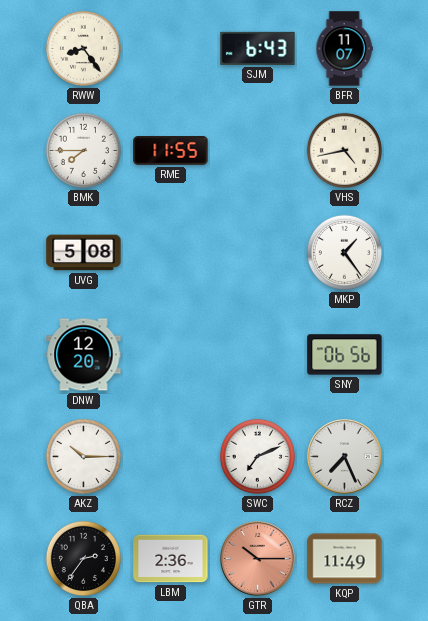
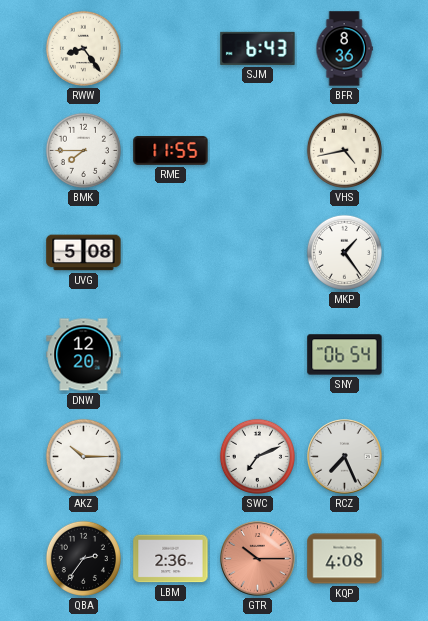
BFR: 11:07 -> 8:36 (344, 49)
SNY: 06:56 -> 06:54 (345, 355)
KQP: 11:49 -> 4:08 (345, 559)
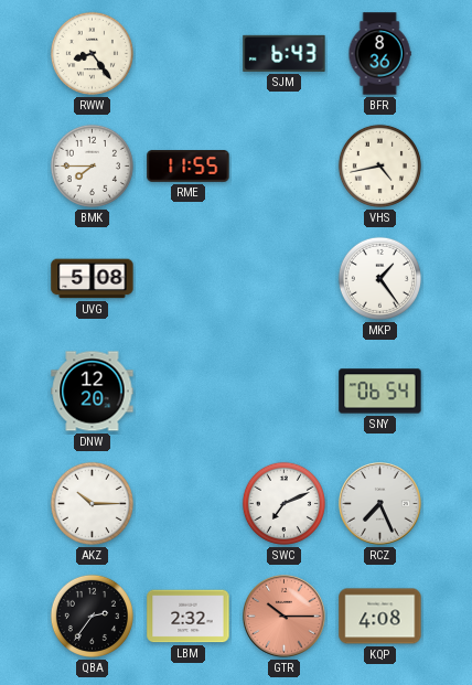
LBM: 2:36 -> 2:32 (189, 617)
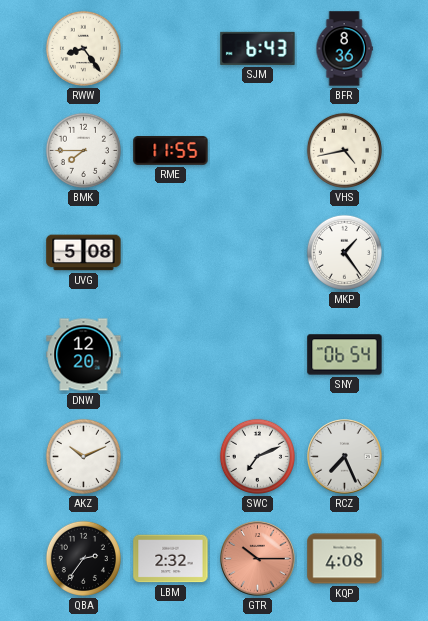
AKZ: 10:15 -> 10:11 (83, 456)
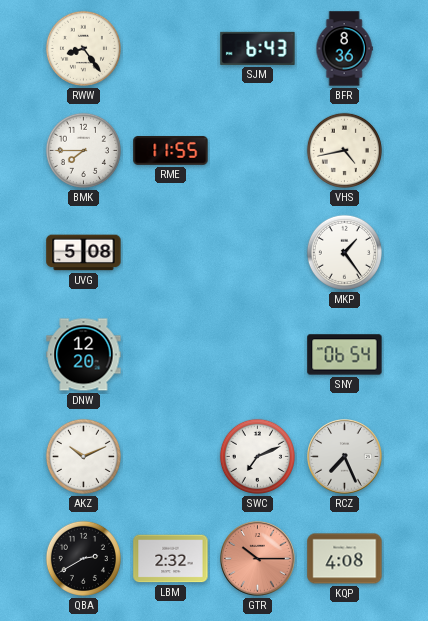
QBA: 2:36 -> 2:40 (83, 558)
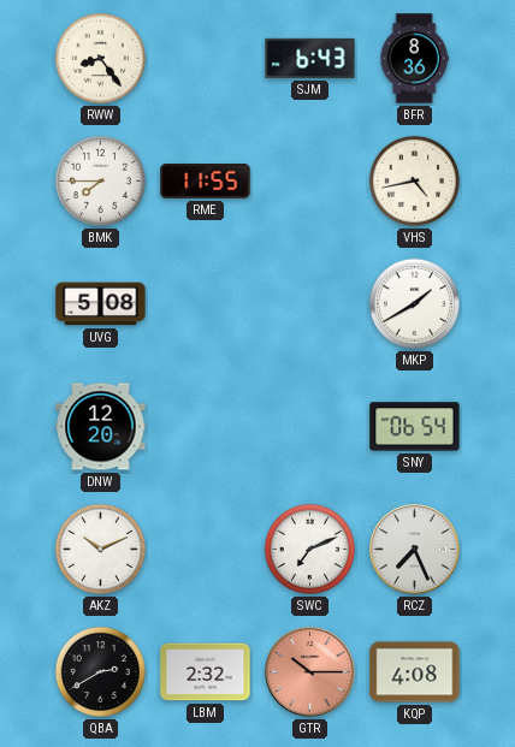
MKP: 1:24 -> 1:40 (414, 303)
